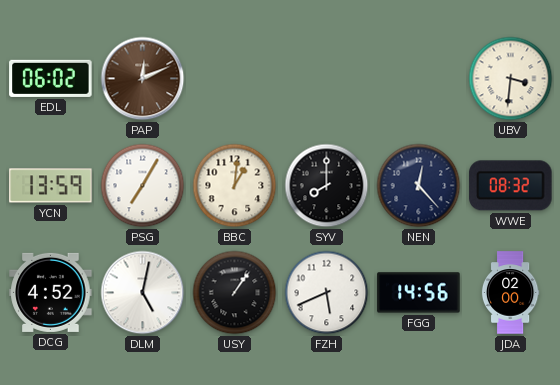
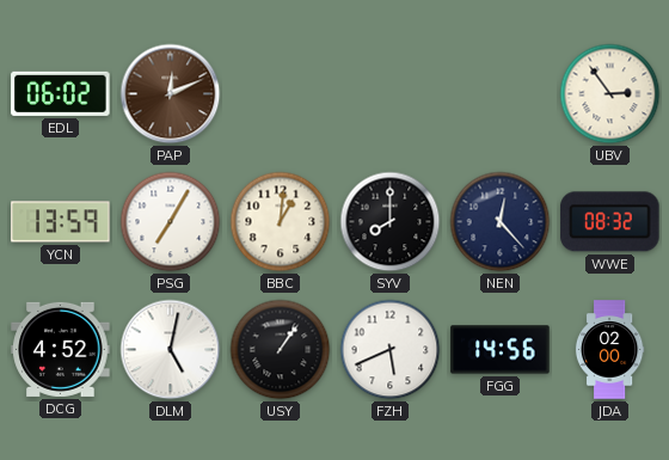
UBV: 3:31 -> 2:54 (610, 94)
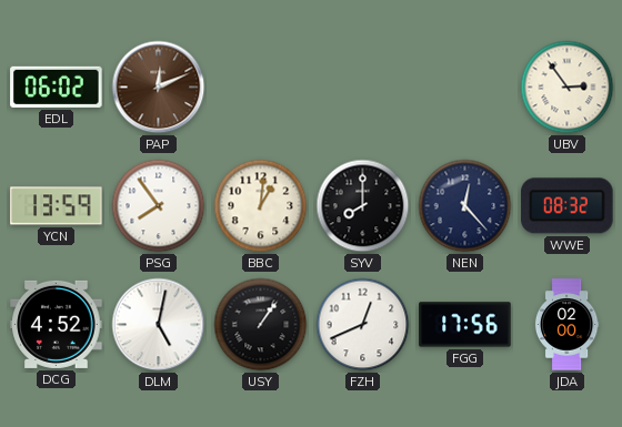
PSG: 7:05 -> 7:54 (159, 206)
FZH: 5:41 -> 12:41 (363, 325)
FGG: 14:56 -> 17:56 (465, 325)
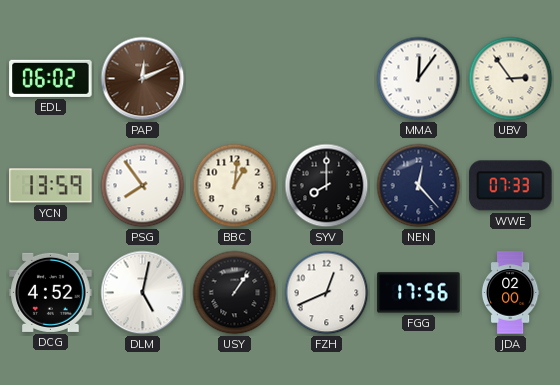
MMA: none -> 12:06 (419, 79)
WWE: 08:32 -> 07:33 (511, 186)
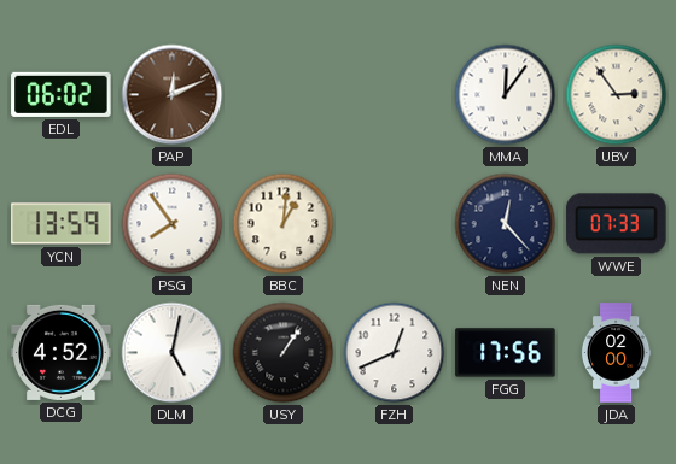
SYV: 8:00 -> none (327, 186)
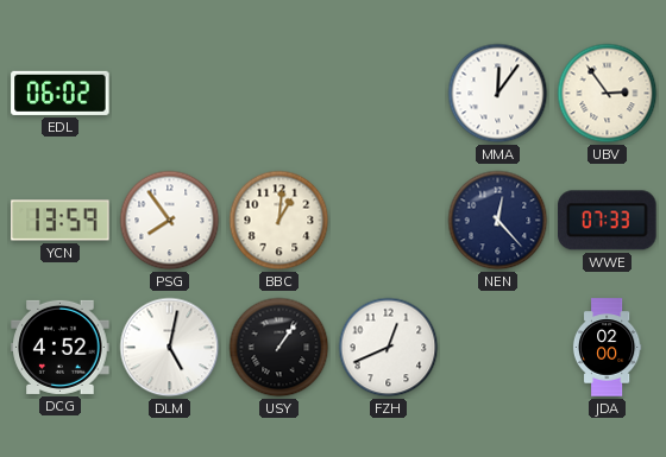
PAP: 12:11 -> none (173, 95)
FGG: 17:56 -> none (506, 353)
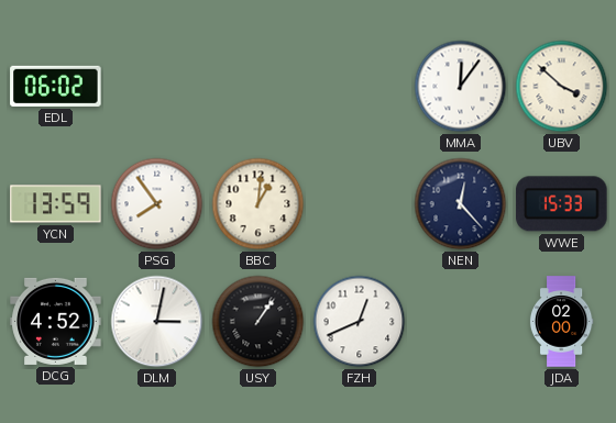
UBV: 2:54 -> 3:52 (562, 87)
WWE: 07:33 -> 15:33 (562, 204)
DLM: 5:02 -> 3:02 (157, 322)
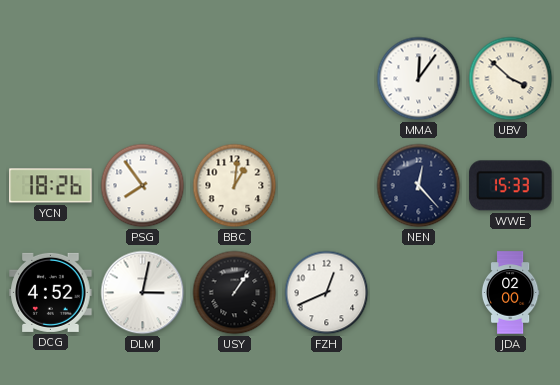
EDL: 06:02 -> none (56, 86)
YCN: 13:59 -> 18:26 (51, 186)
